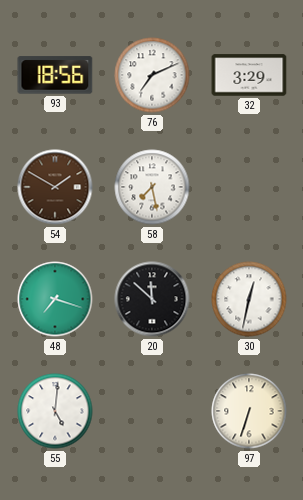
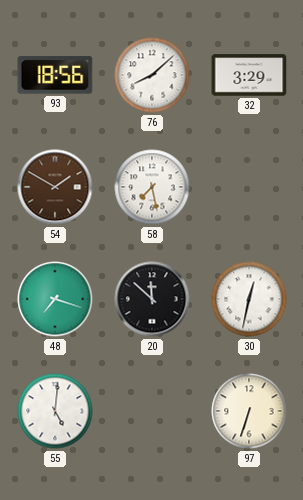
76: 7:11 -> 8:08 (152, 75)
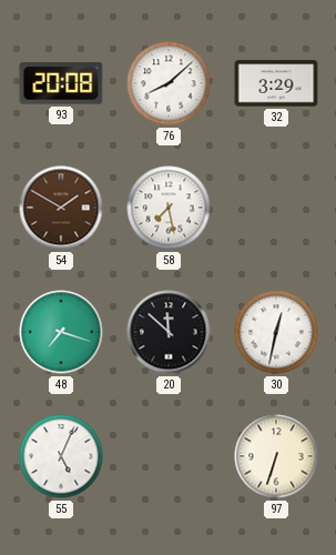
93: 18:56 -> 20:08 (61, 83)
55: 5:01 -> 5:04 (61, 456)
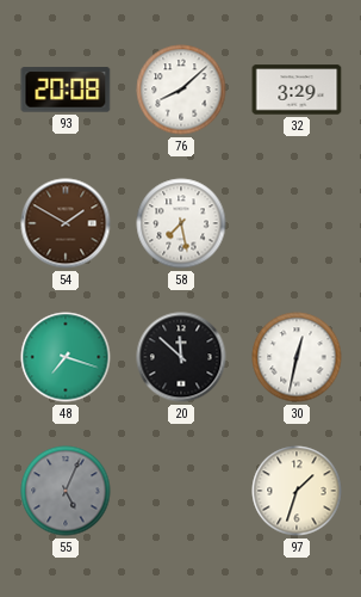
55 dial: white -> grey (66, 491)
97: 6:33 -> 1:33 (297, 491)
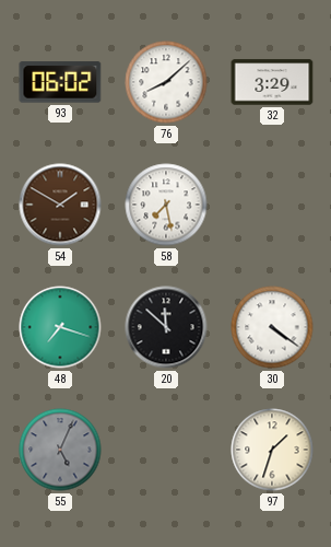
93: 20:08 -> 06:02 (60, 82)
30: 12:32 -> 4:21 (272, 327)
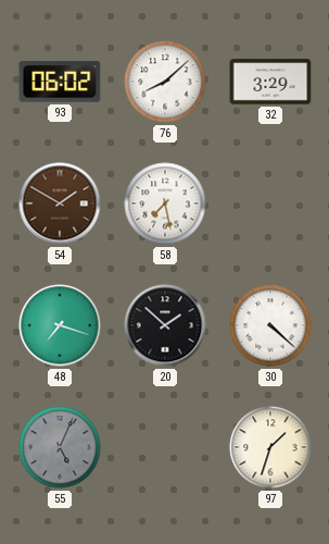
20: 11:52 -> 1:52 (165, 325)
30: 4:21 -> 4:22 (270, 325)
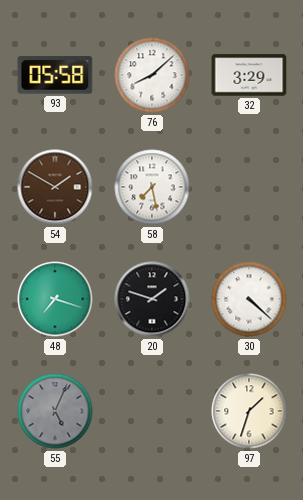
93: 06:02 -> 05:58 (55, 75)
20: 1:52 -> 1:48 (152, 299)
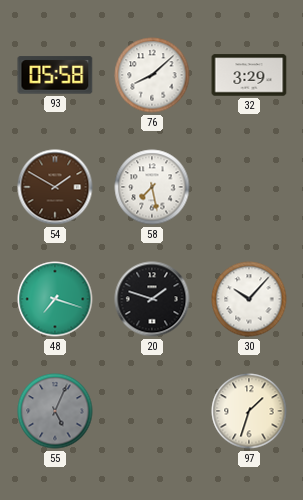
30: 4:22 -> 10:07 (249, 299)
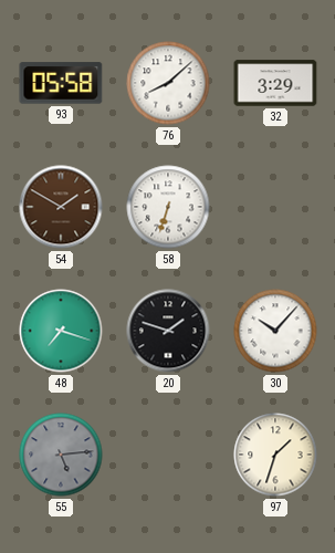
58: 7:28 -> 6:33 (168, 207)
55: 5:04 -> 5:14 (61, 455)
